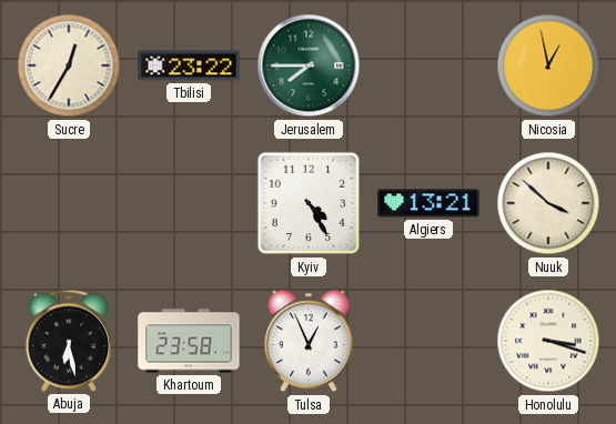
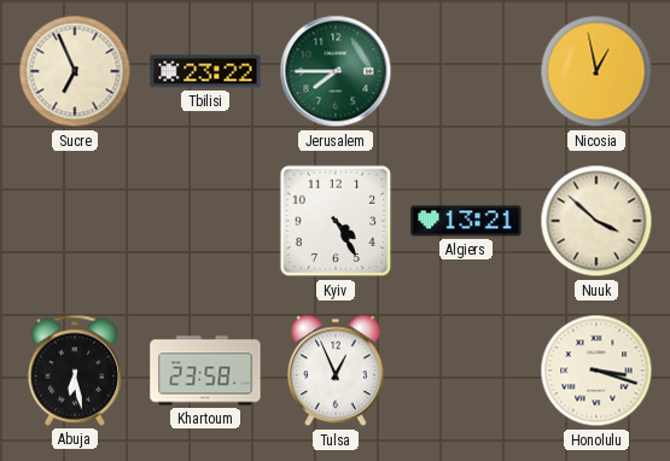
Sucre: 12:35 -> 6:56 (75, 71)
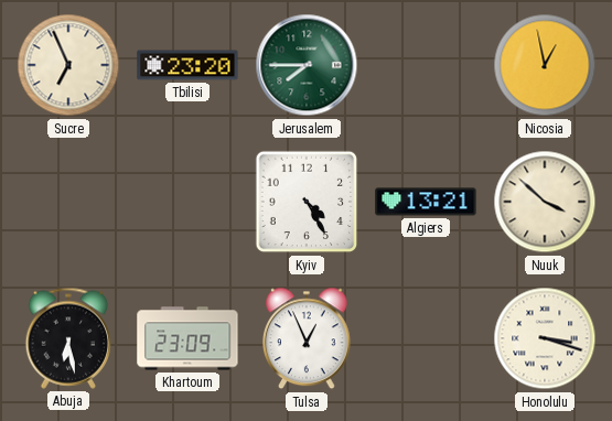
Tbilisi: 23:22 -> 23:20 (187, 65)
Khartoum: 23:58 -> 23:09 (187, 338)
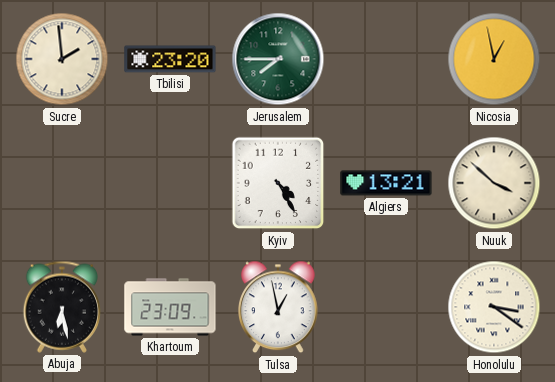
Sucre: 6:56 -> 1:59 (62, 59)
Tulsa: 12:56 -> 12:58 (279, 307)
Honolulu: 3:18 -> 3:21 (494, 307)
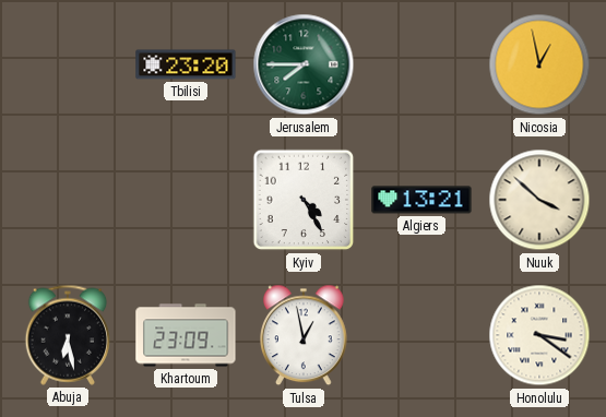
Sucre: 1:59 -> none (62, 59)
